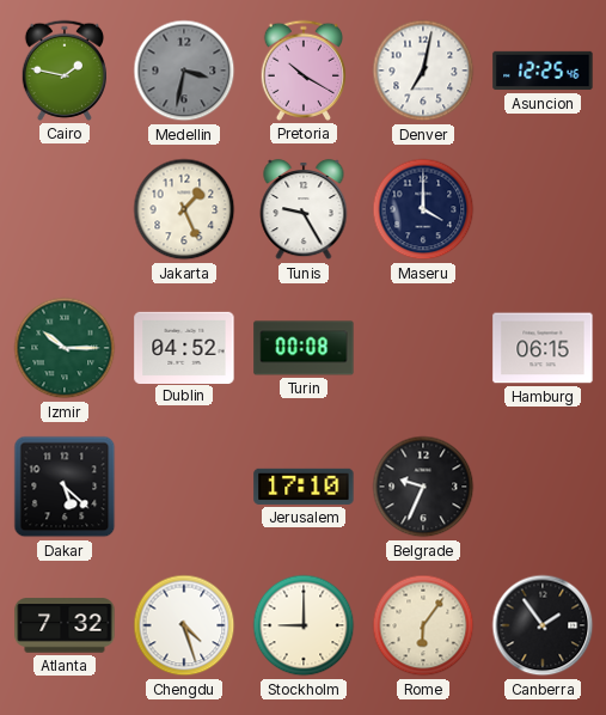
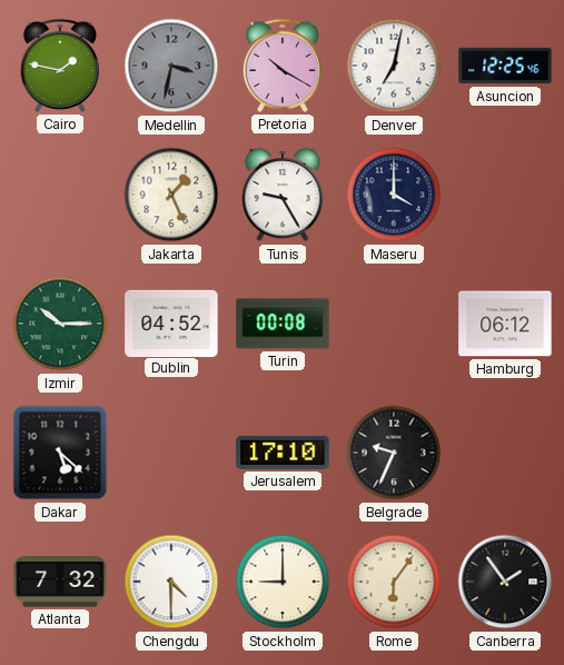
Hamburg: 06:15 -> 06:12 (505, 324)
Chengdu: 4:27 -> 4:30 (171, 582)
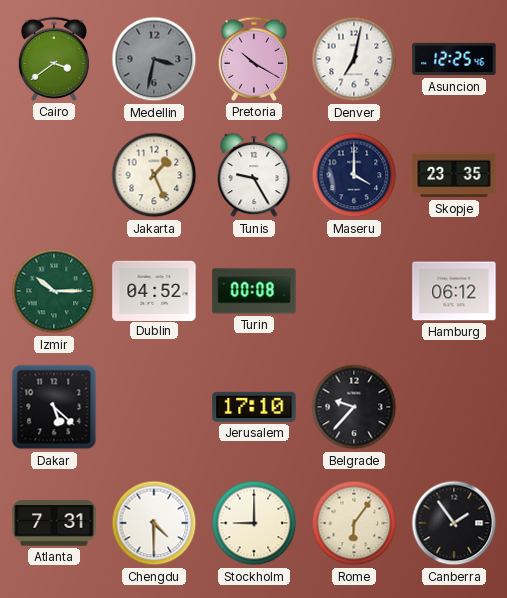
Cairo: 1:47 -> 3:39 (53, 59)
Skopje: none -> 23:35 (454, 175)
Belgrade: 9:34 -> 9:37 (354, 407)
Atlanta: 7:32 -> 7:31 (54, 523)
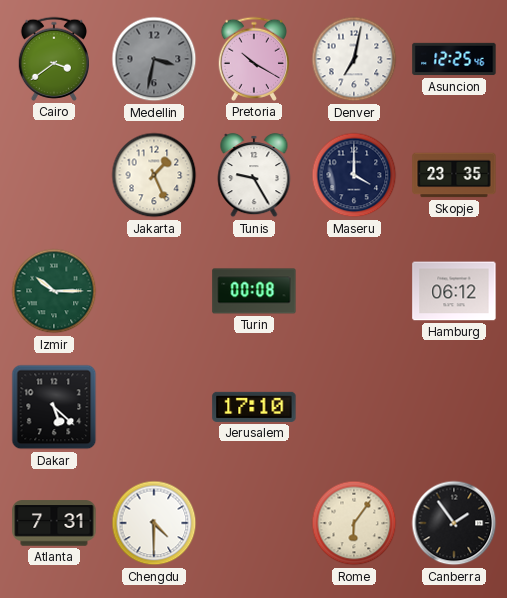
Dublin: 04:52 -> none (154, 290)
Belgrade: 9:37 -> none (354, 407)
Stockholm: 9:00 -> none (254, 523)
